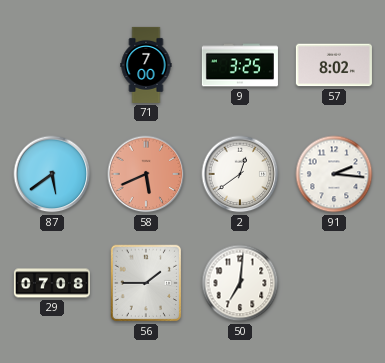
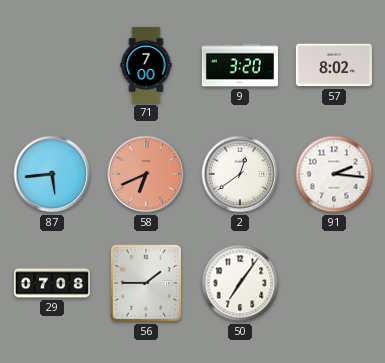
9: 3:25 -> 3:20 (240, 65)
87: 5:39 -> 5:44 (52, 174)
58: 5:41 -> 6:41 (146, 174)
50: 7:01 -> 7:06 (240, 283)
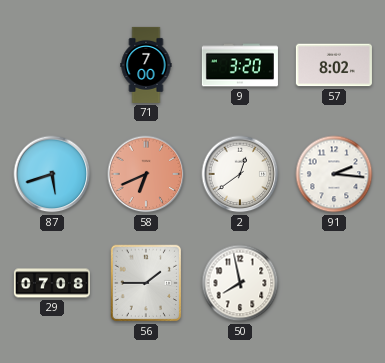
87: 5:44 -> 5:42 (52, 174)
50: 7:06 -> 7:58 (240, 283)
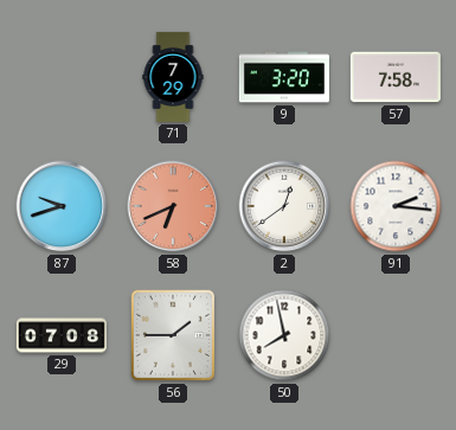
71: 7:00 -> 7:29 (173, 77)
57: 8:02 -> 7:58 (396, 77)
87: 5:42 -> 9:42 (62, 206)
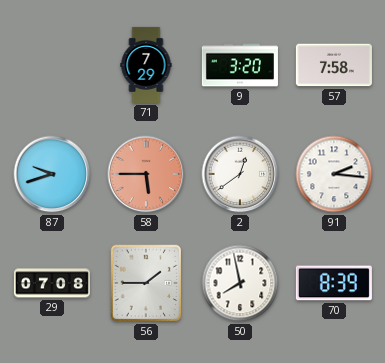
58: 6:41 -> 5:45 (146, 174)
70: none -> 8:39 (334, 283)
